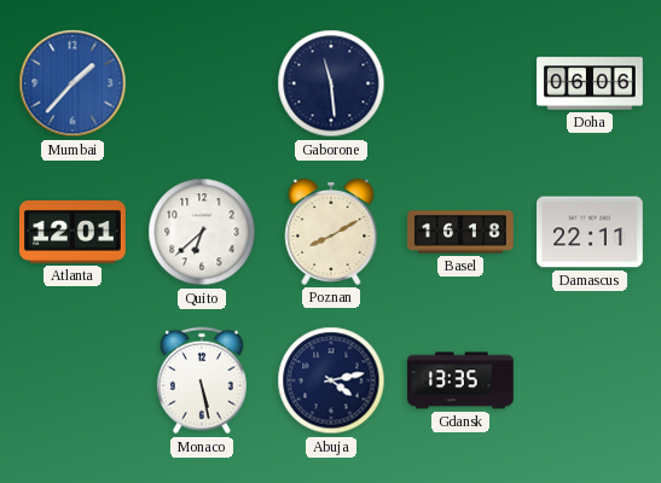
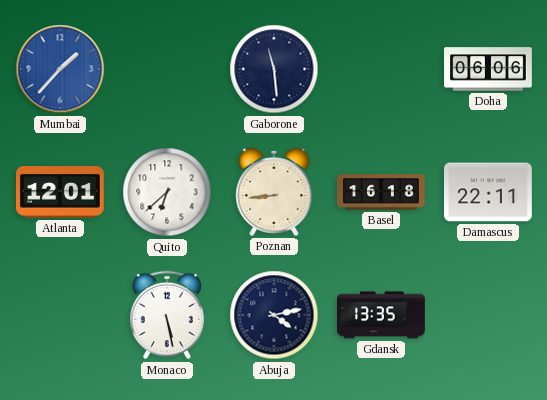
Poznan: 8:10 -> 8:44 (274, 192)
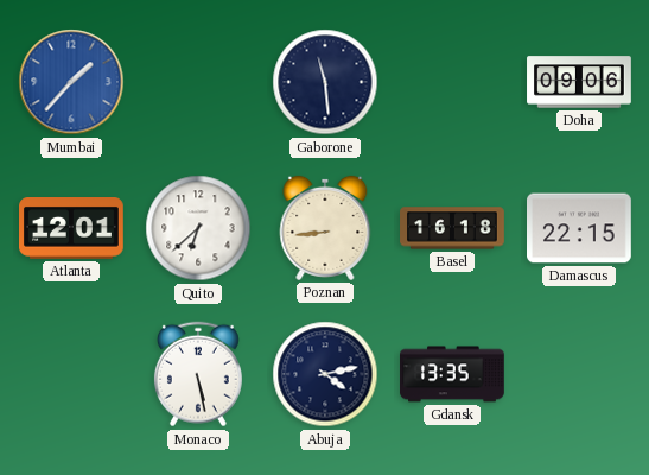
Doha: 06:06 -> 09:06 (579, 82)
Damascus: 22:11 -> 22:15 (580, 228)
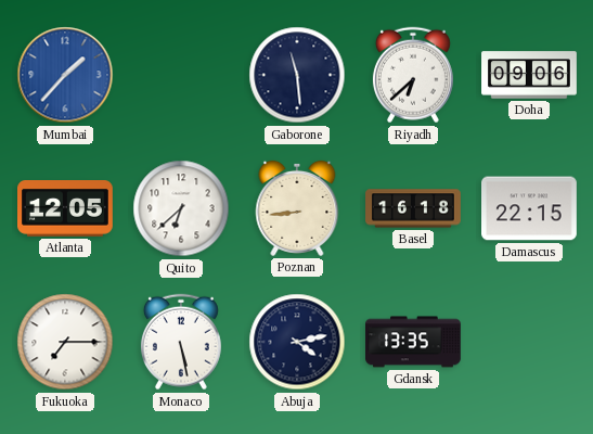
Riyadh: none -> 6:38 (413, 75)
Atlanta: 12:01 -> 12:05 (66, 209)
Fukuoka: none -> 7:15 (65, 342)
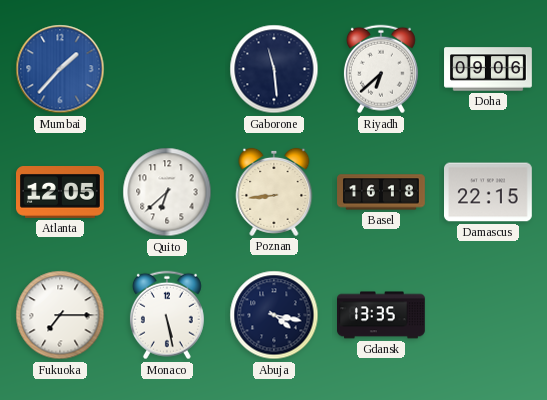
Abuja: 4:13 -> 4:17 (274, 315)
